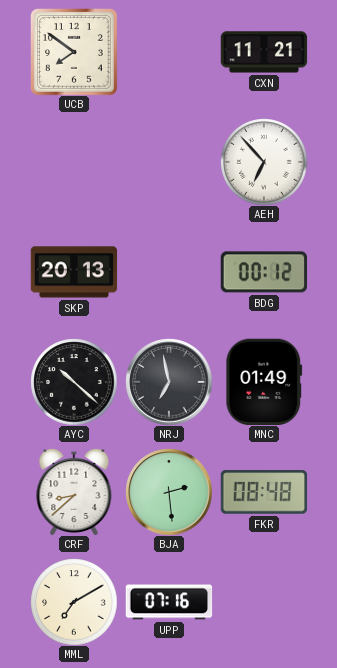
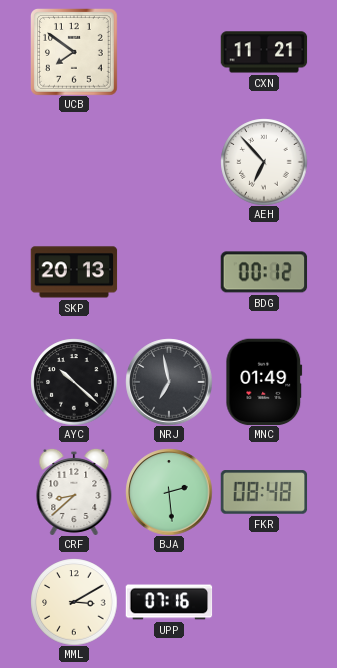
MML: 7:10 -> 3:10 (74, 602)
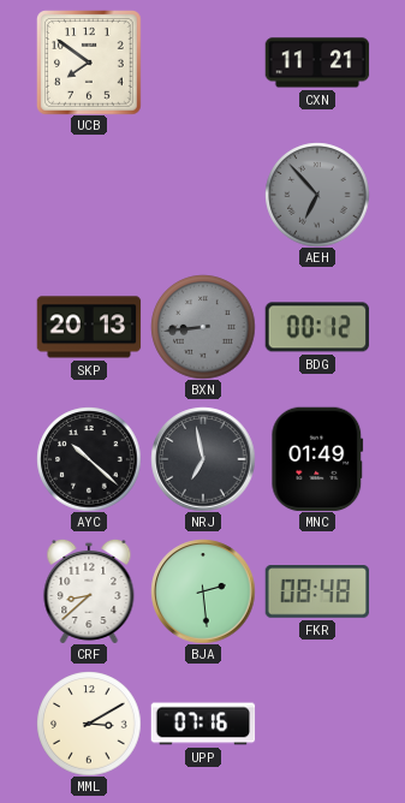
AEH dial: white -> grey (317, 195)
BXN: none -> 8:44 (203, 327)
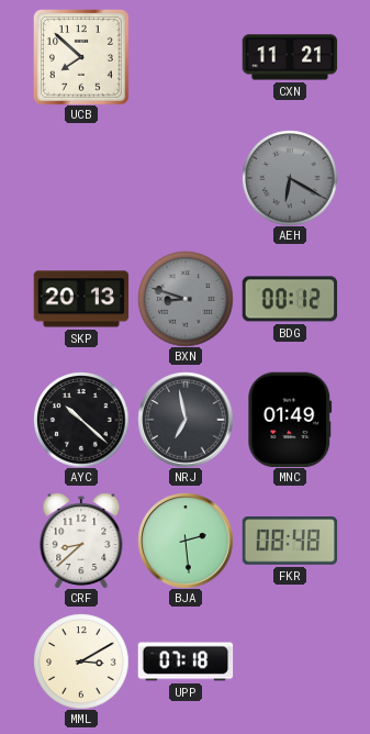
UCB: 7:51 -> 7:52 (81, 57)
AEH: 6:53 -> 6:20 (290, 178)
BXN: 8:44 -> 8:48 (186, 299)
UPP: 07:16 -> 07:18 (186, 661)
